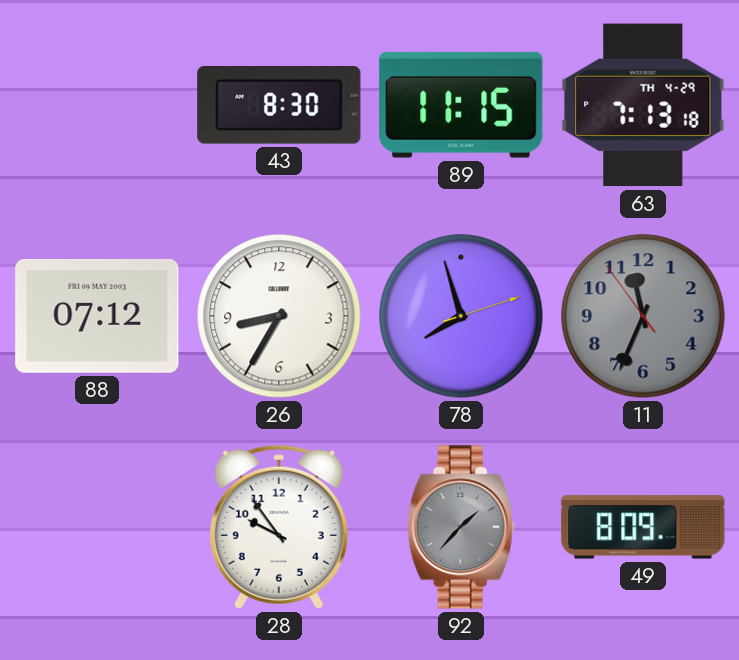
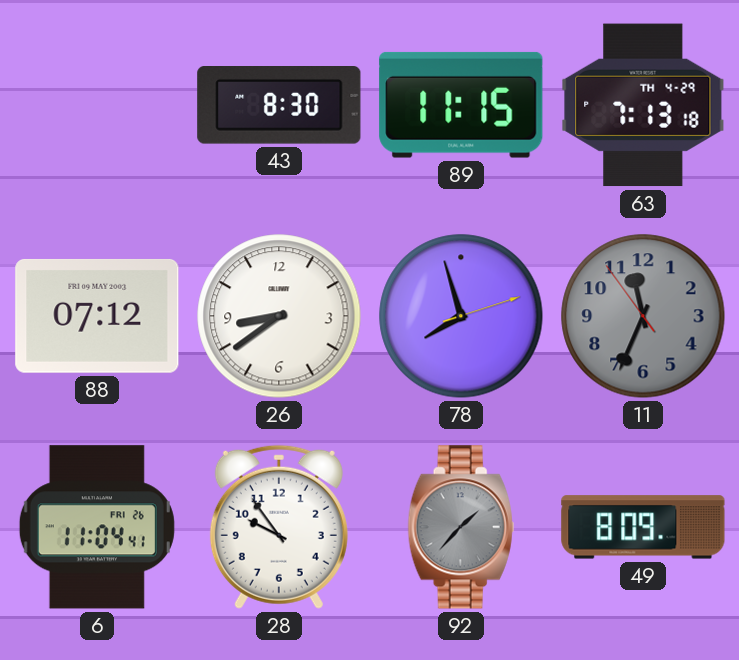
26: 8:35 -> 8:39 (279, 316)
6: none -> 11:04 (97, 527)
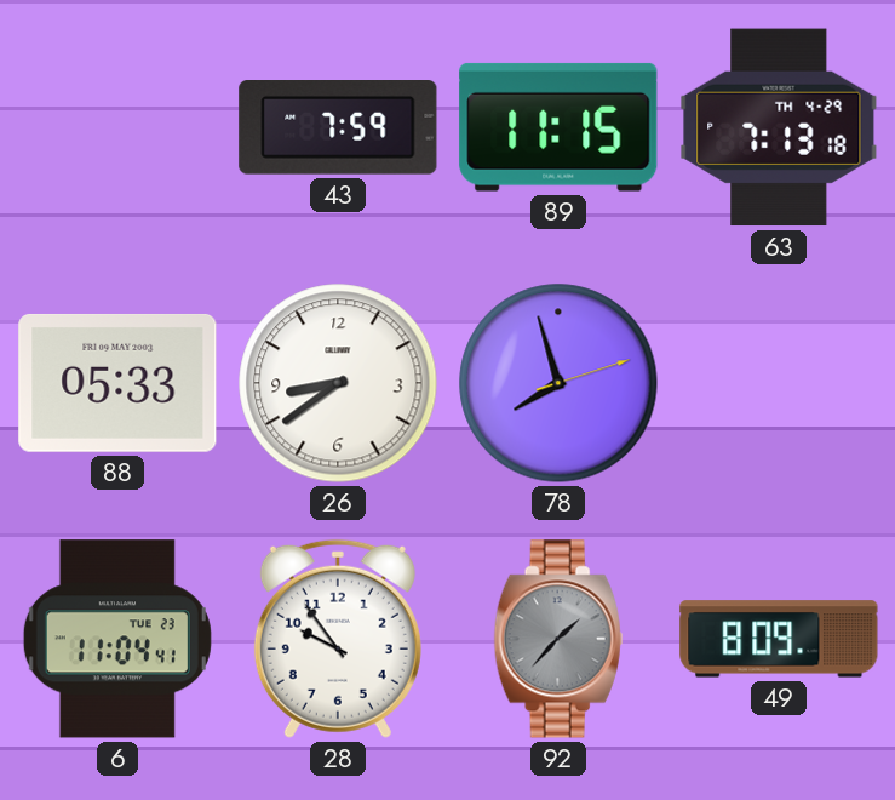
43: 8:30 -> 7:59 (338, 128)
88: 07:12 -> 05:33 (117, 383)
11: 11:33 -> none (643, 316)
6 date: FRI 26 -> TUE 23 (117, 639)
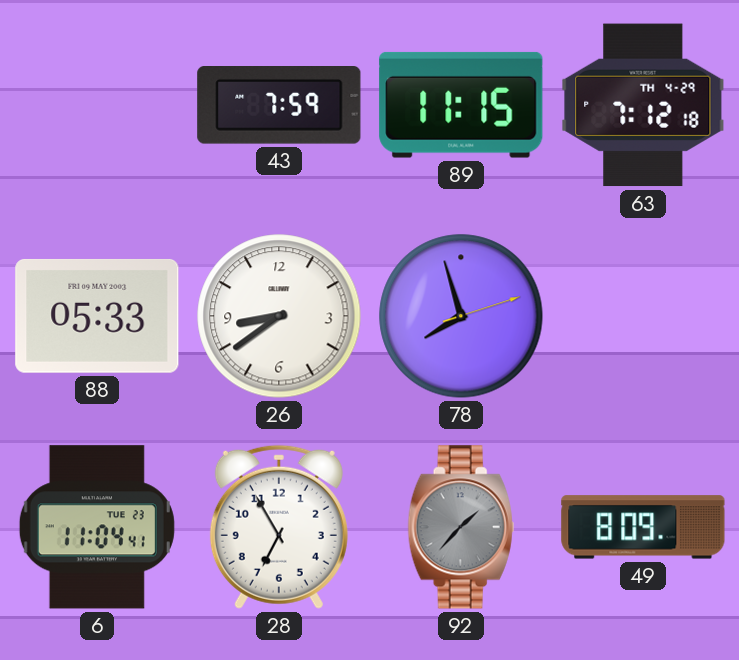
63: 7:13 -> 7:12 (643, 105)
28: 9:54 -> 6:55 (279, 527)
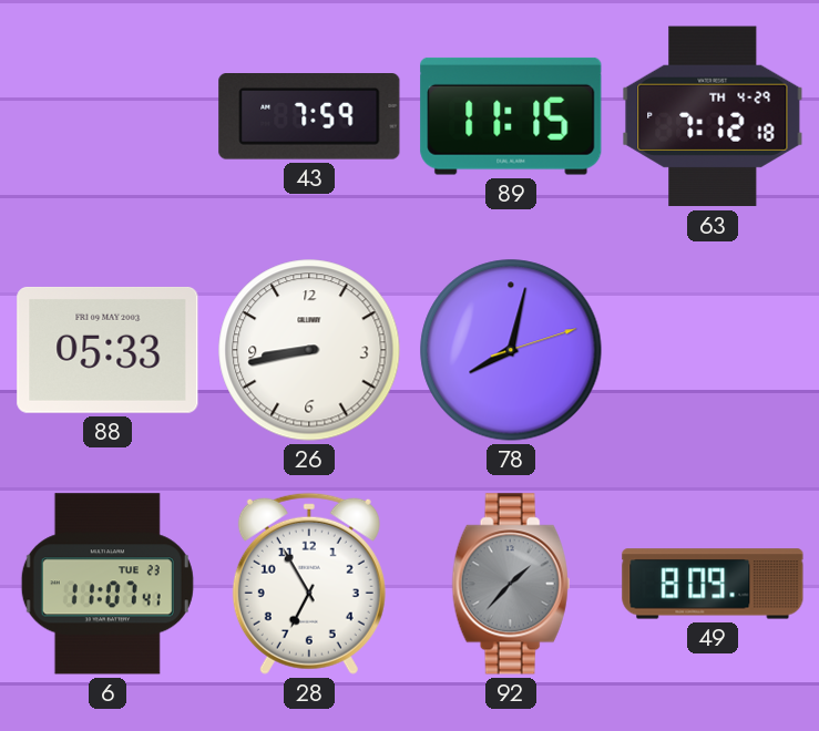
26: 8:39 -> 8:43 (309, 350)
78: 7:57 -> 8:02 (511, 350)
6: 11:04 -> 11:07 (108, 584)
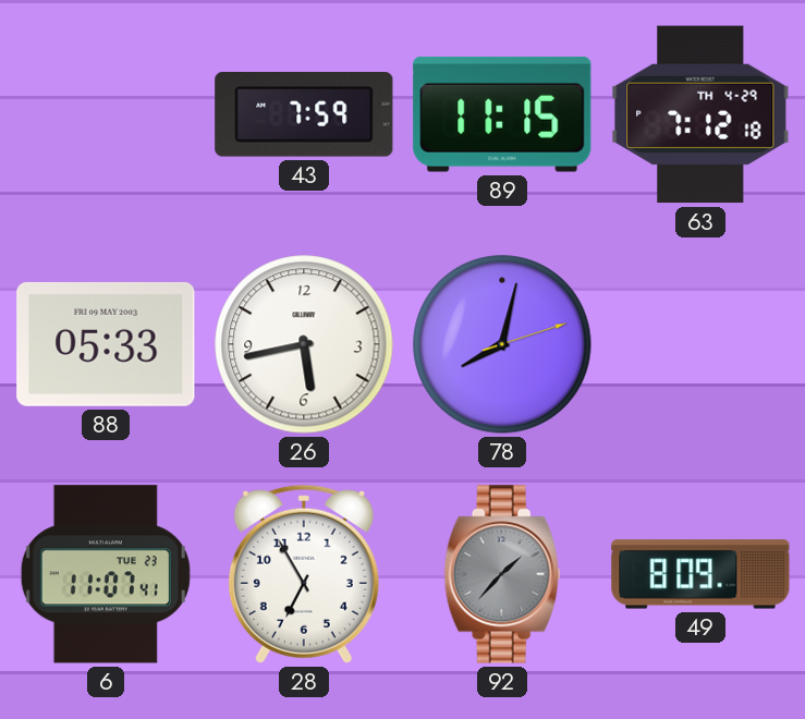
26: 8:43 -> 5:43 (304, 344)
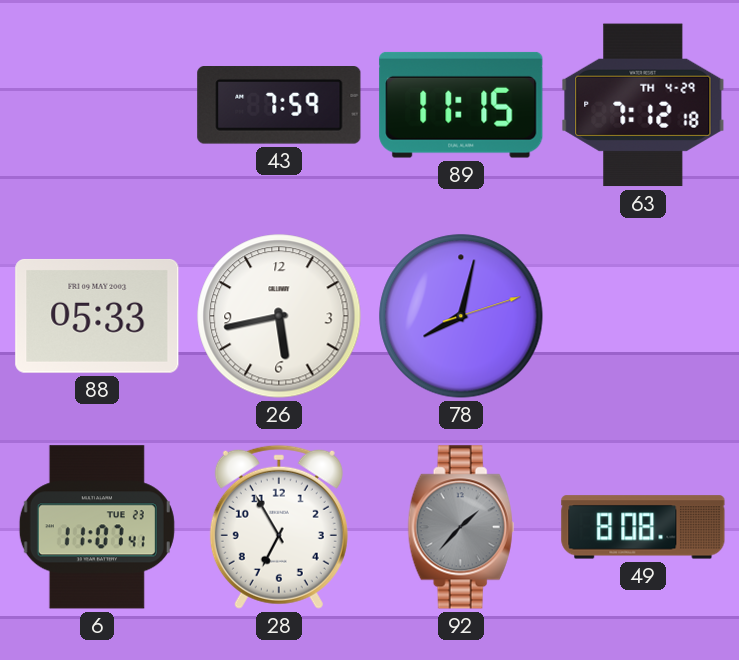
49: 8:09 -> 8:08 (643, 527)
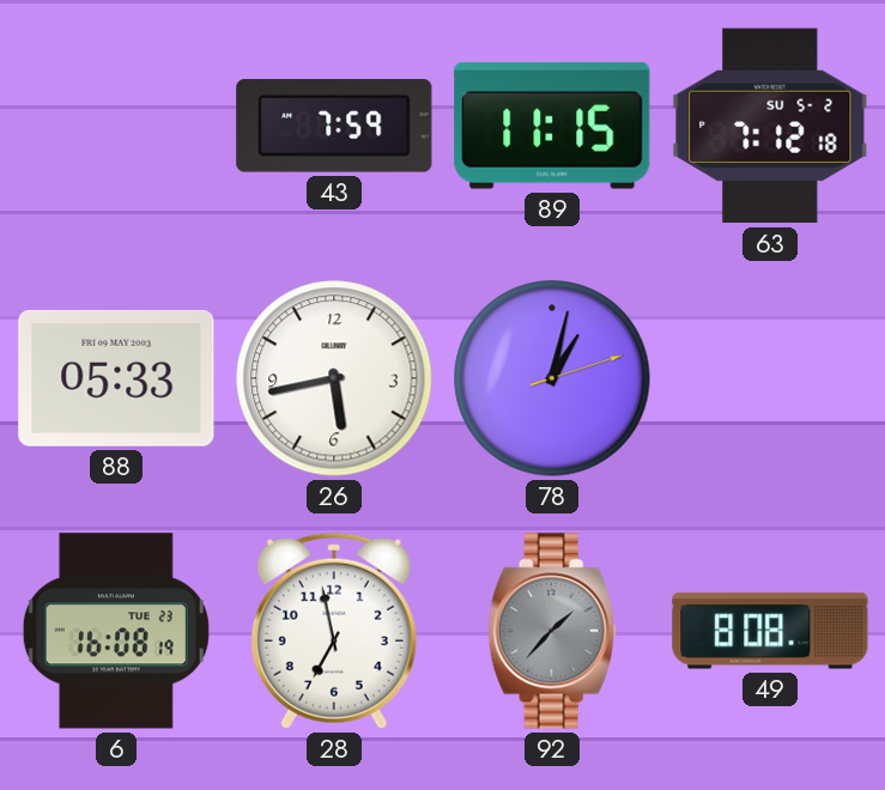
63 date: TH 4-29 -> SU 5-2 (770, 126)
78: 8:02 -> 1:02 (552, 378)
6: 11:07 -> 16:08 (116, 631)
28: 6:55 -> 6:58 (334, 631)
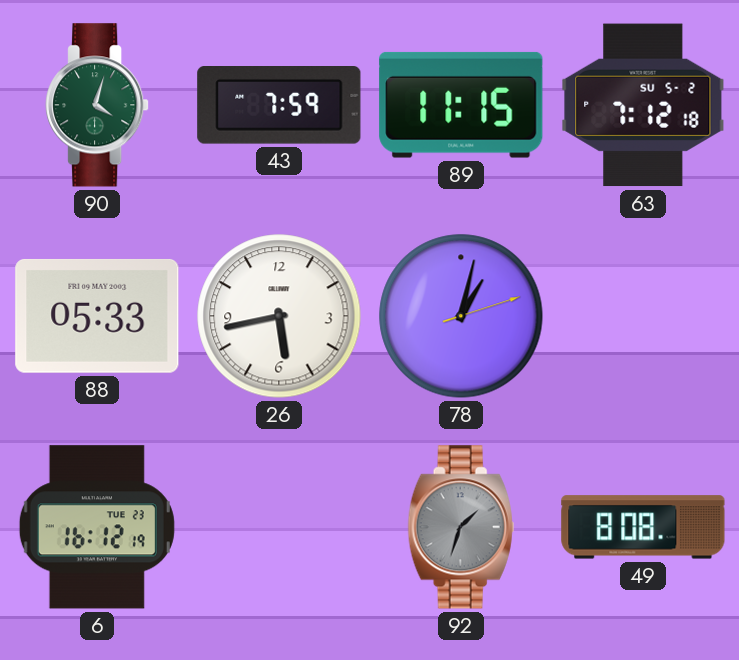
90: none -> 4:03 (97, 105)
6: 16:08 -> 16:12 (97, 527)
28: 6:58 -> none (334, 631)
92: 1:37 -> 1:33 (461, 527)
